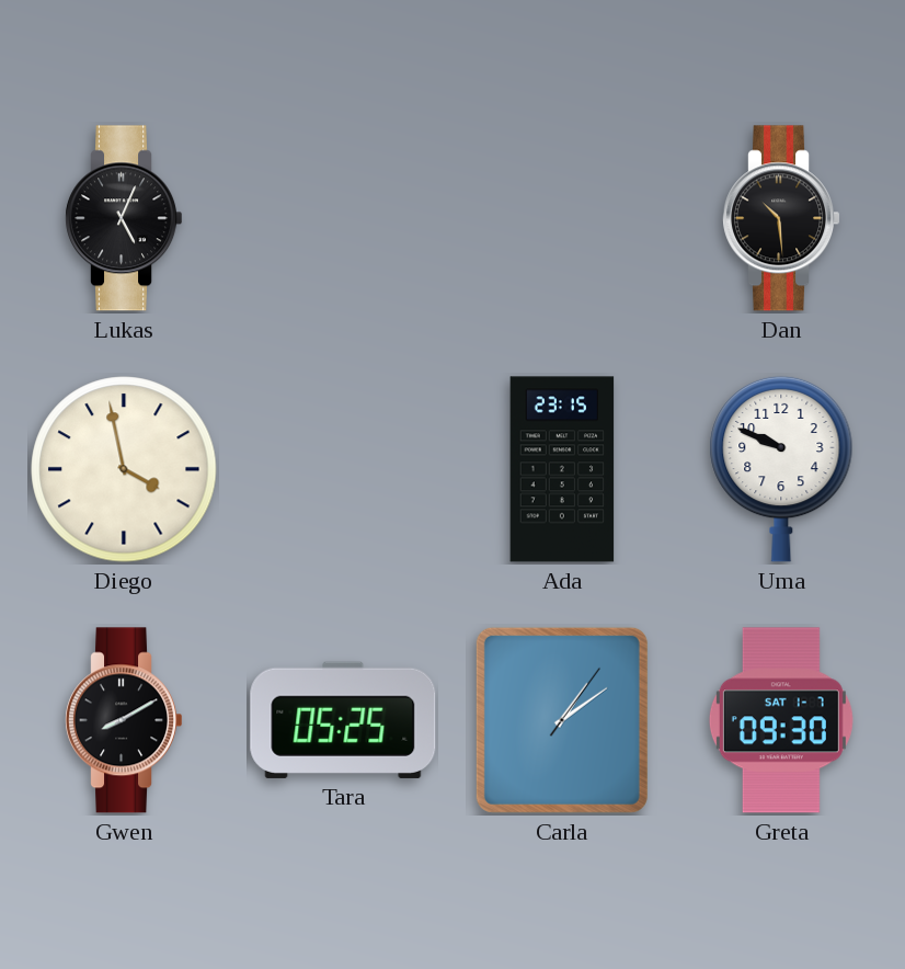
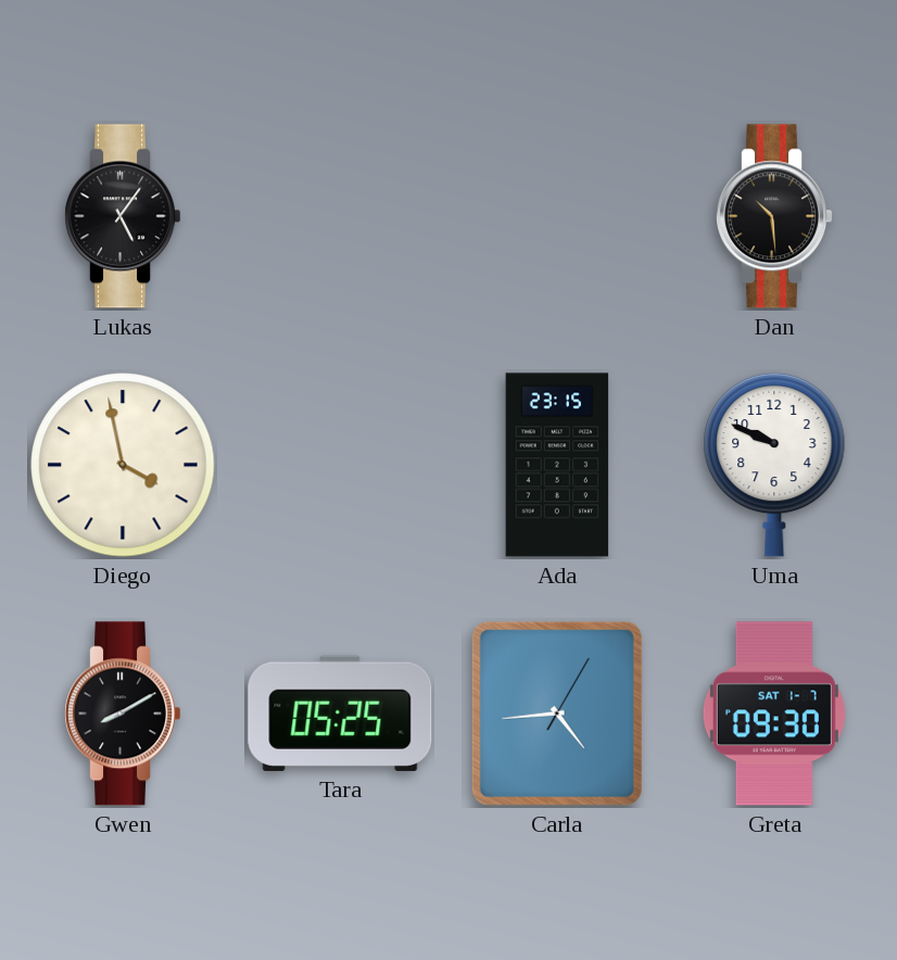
Lukas: 5:04 -> 5:06 (123, 216)
Carla: 1:09 -> 4:44 (557, 713)
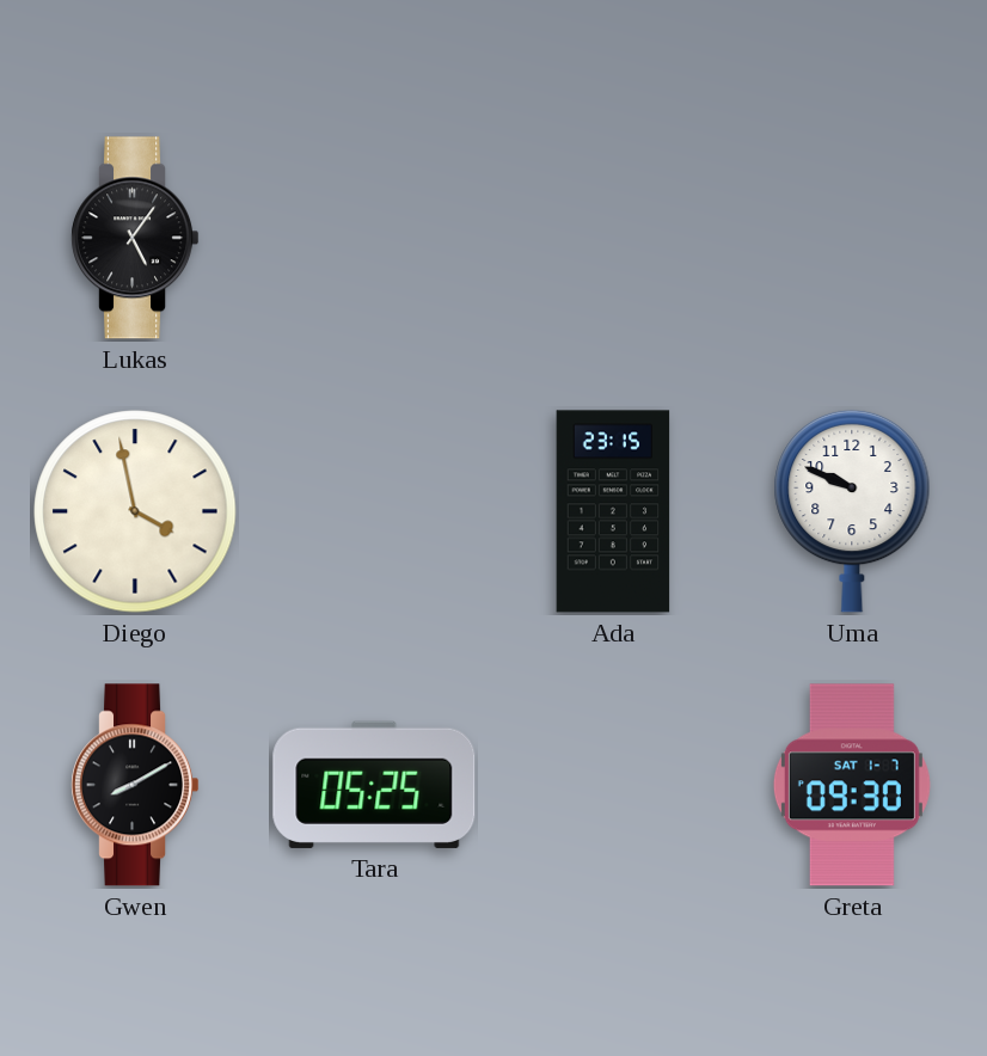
Dan: 10:29 -> none (774, 216)
Carla: 4:44 -> none (557, 713)
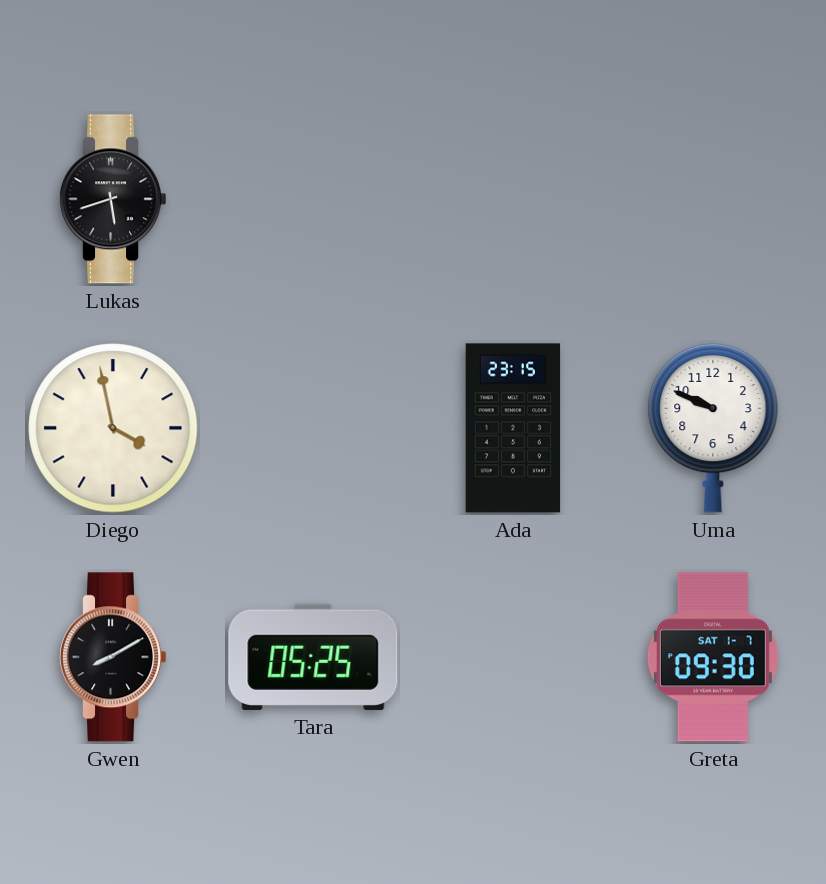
Lukas: 5:06 -> 5:42 (113, 199)
